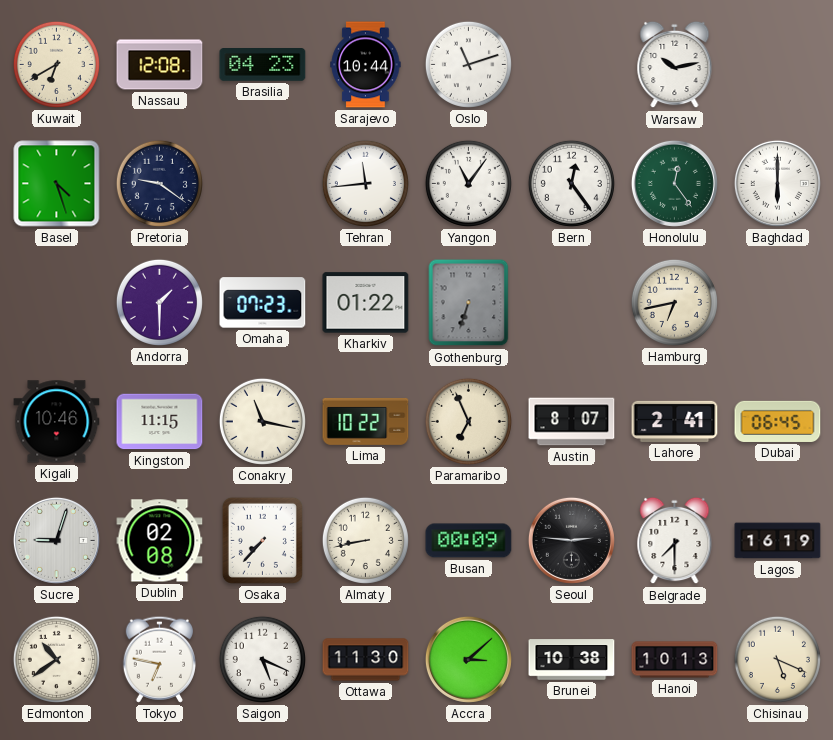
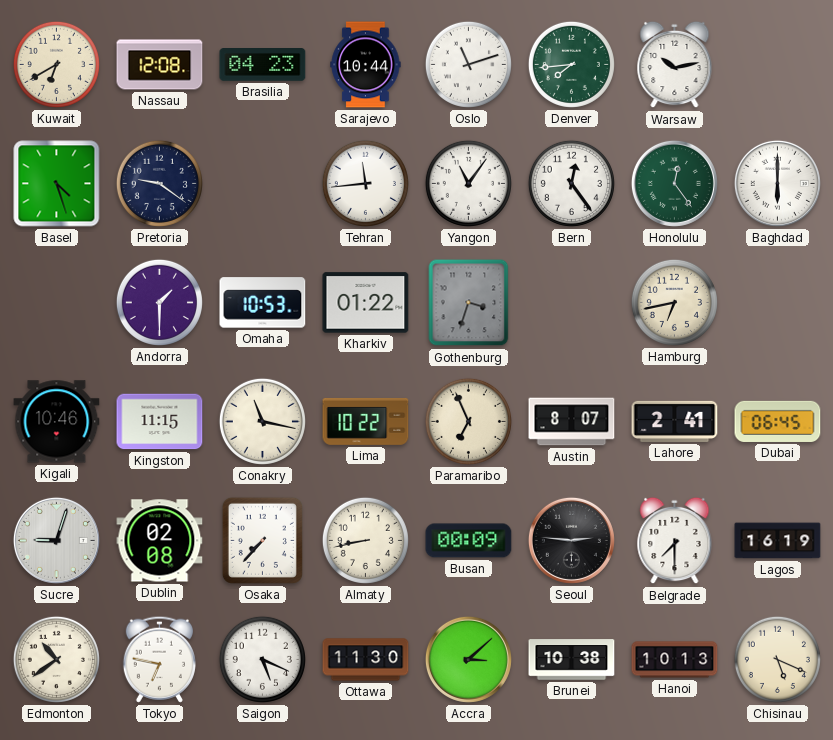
Denver: none -> 7:44 (571, 64)
Omaha: 07:23 -> 10:53 (263, 303)
Gothenburg: 6:33 -> 3:33 (469, 303)
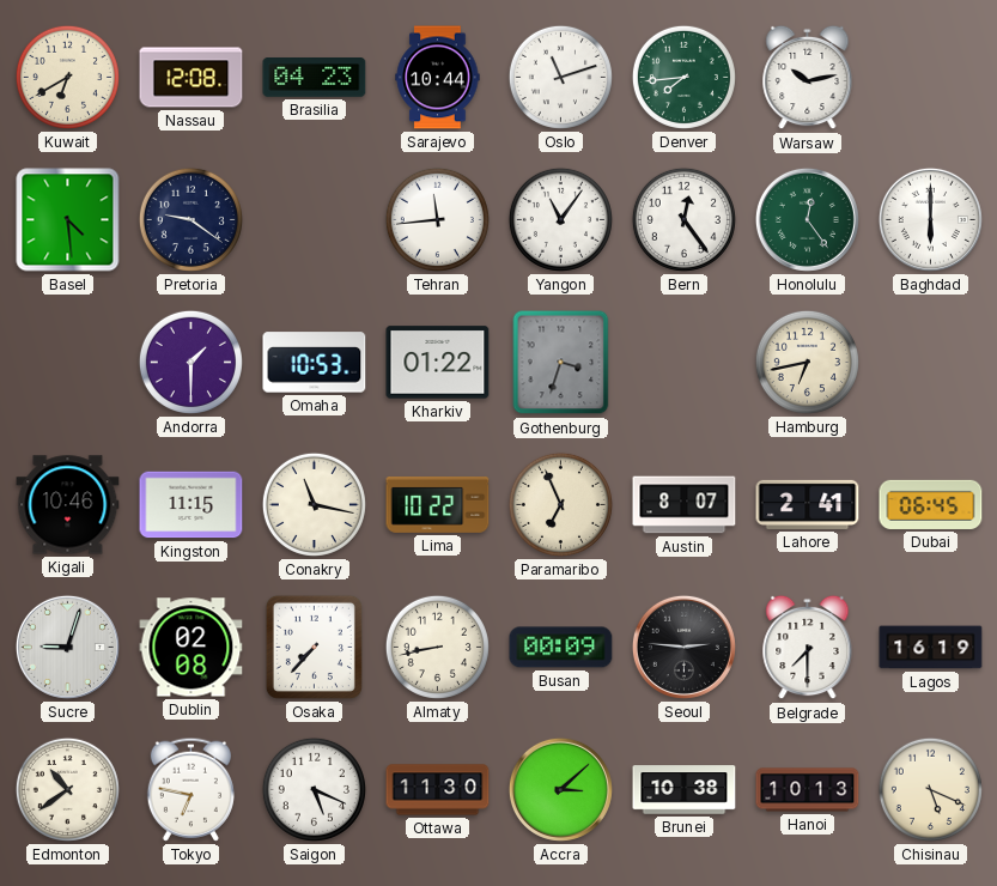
Basel: 4:27 -> 4:29 (68, 220)
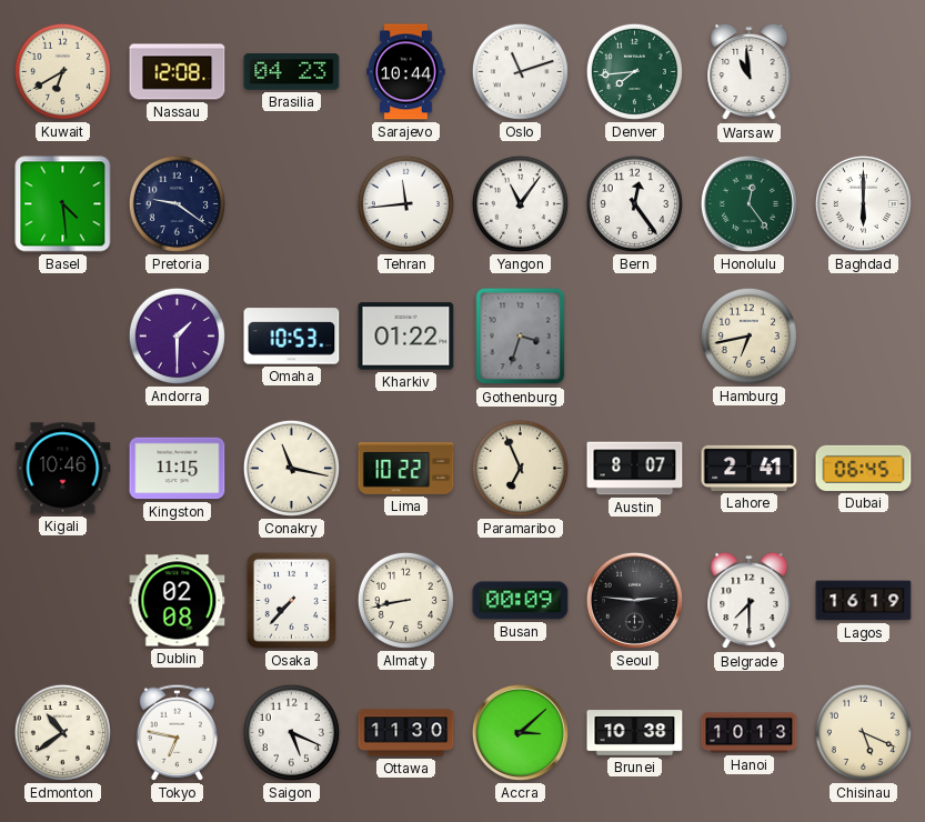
Warsaw: 10:13 -> 10:59 (750, 72)
Sucre: 9:03 -> none (67, 647)
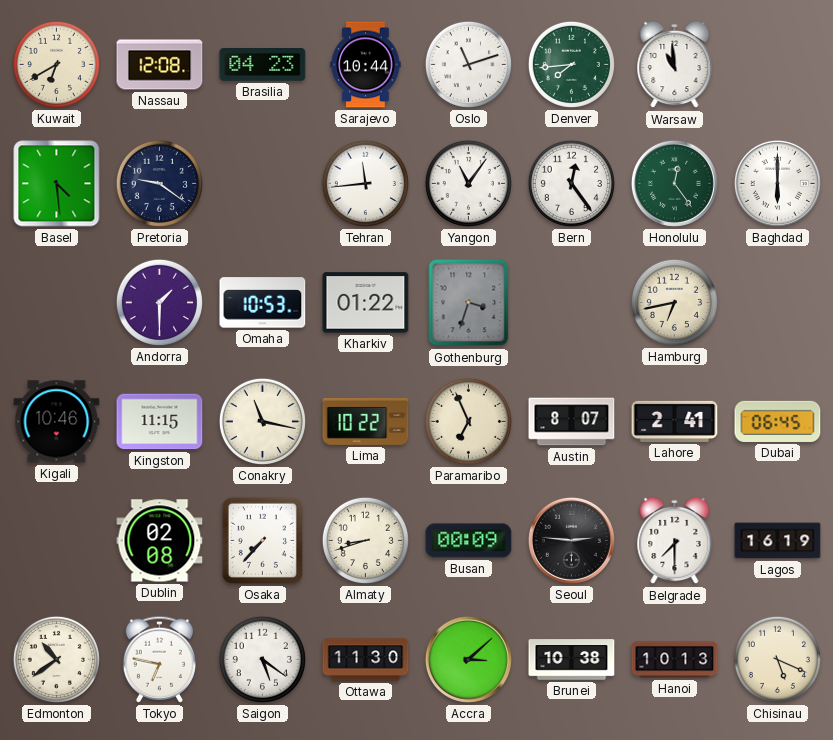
Almaty: 8:43 -> 8:42 (365, 540)
Saigon: 5:19 -> 5:21 (262, 659)
